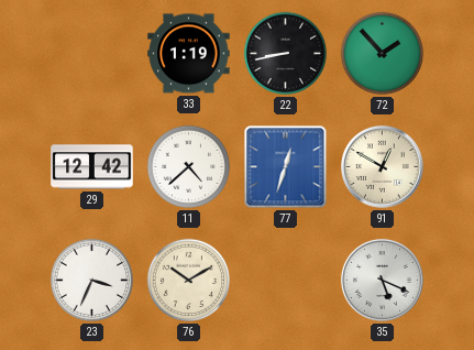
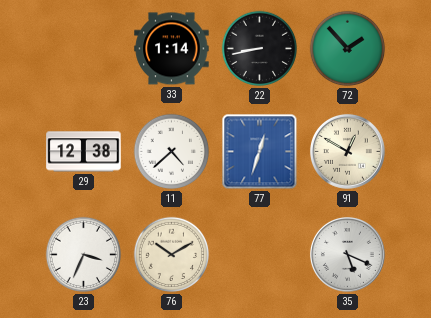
33: 1:19 -> 1:14 (172, 49)
29: 12:42 -> 12:38 (84, 152)
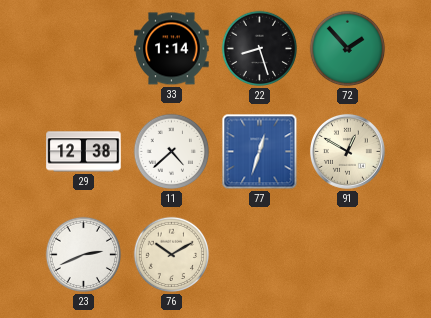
22: 8:43 -> 8:27 (260, 49)
23: 3:34 -> 2:41 (84, 255)
35: 5:19 -> none (347, 254)
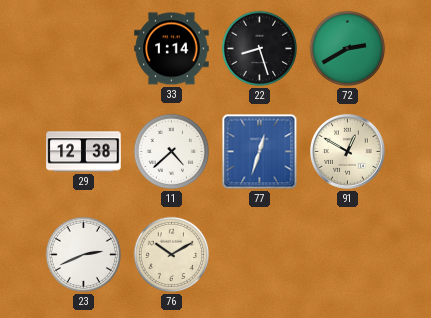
72: 1:53 -> 2:40 (348, 49)
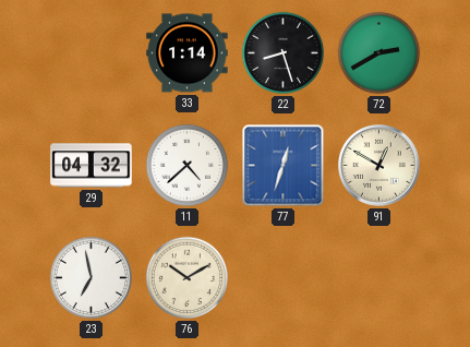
29: 12:38 -> 04:32 (92, 166)
23: 2:41 -> 6:58 (92, 278)
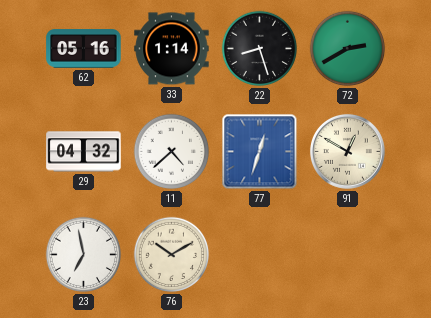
62: none -> 05:16 (84, 49)
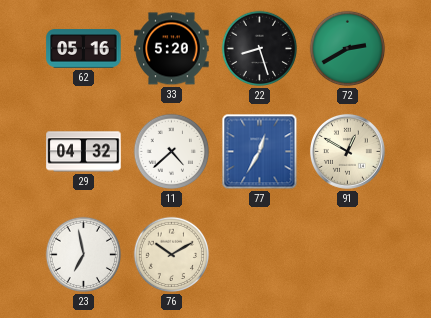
33: 1:14 -> 5:20 (172, 49)
77: 12:33 -> 12:35 (260, 152)
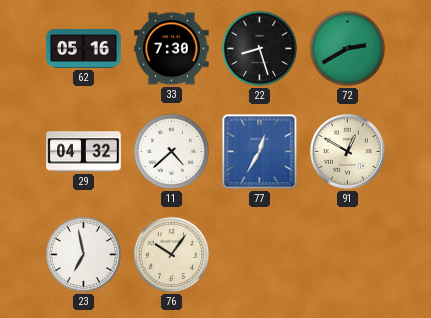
33: 5:20 -> 7:30 (172, 49)
76: 10:10 -> 10:06 (172, 255)
